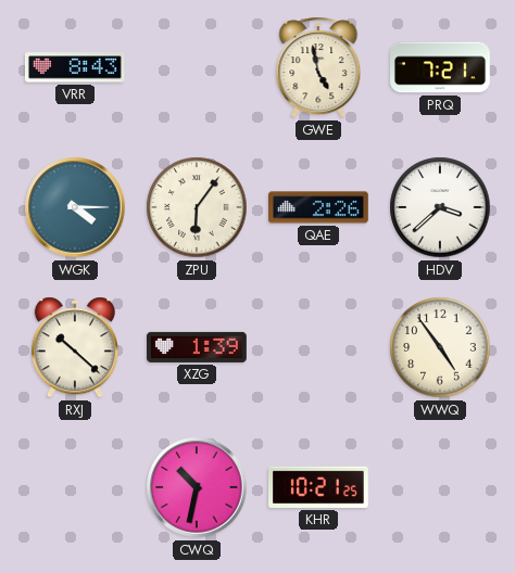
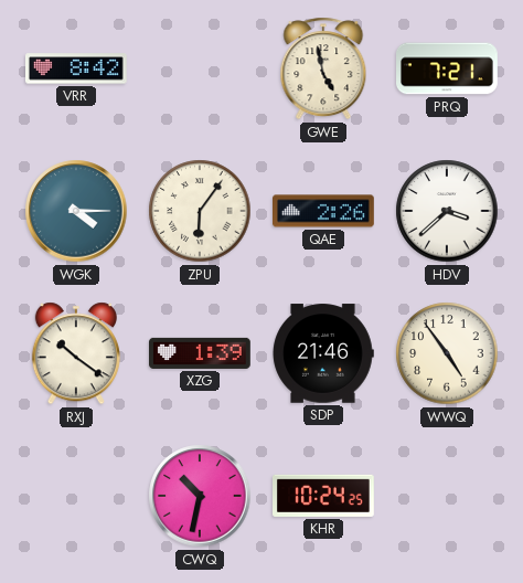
VRR: 8:43 -> 8:42 (77, 68)
RXJ: 10:22 -> 10:21 (76, 353)
SDP: none -> 21:46 (323, 353)
KHR: 10:21 -> 10:24 (324, 496)
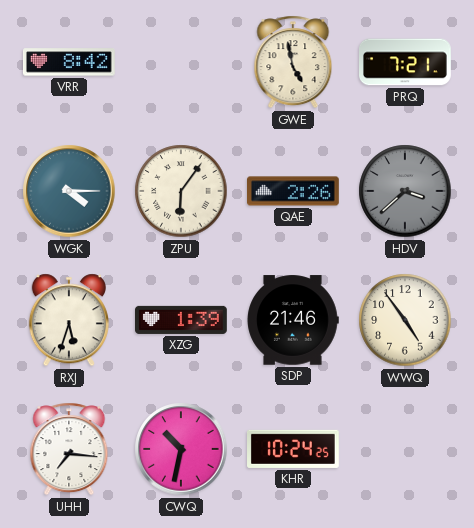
HDV dial: white -> grey (405, 191)
RXJ: 10:21 -> 5:33 (69, 320)
UHH: none -> 7:16 (69, 449)
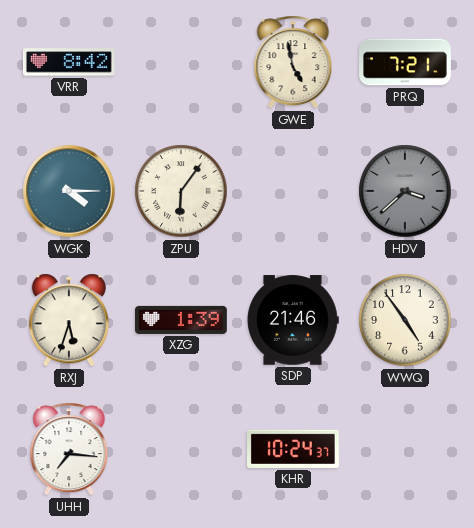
QAE: 2:26 -> none (294, 191)
CWQ: 10:32 -> none (181, 449)
KHR: 10:24:25 -> 10:24:37 (294, 449)
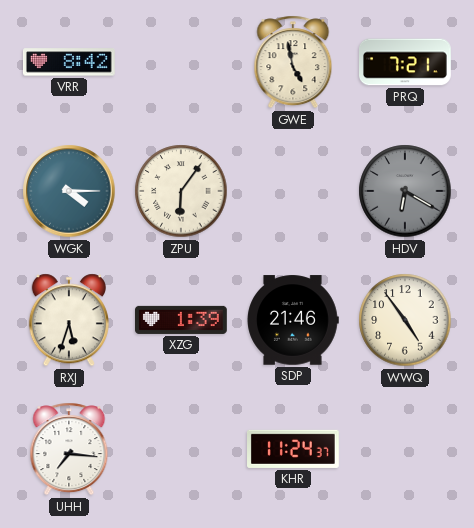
HDV: 3:38 -> 6:20 (405, 191)
KHR: 10:24 -> 11:24 (294, 449)
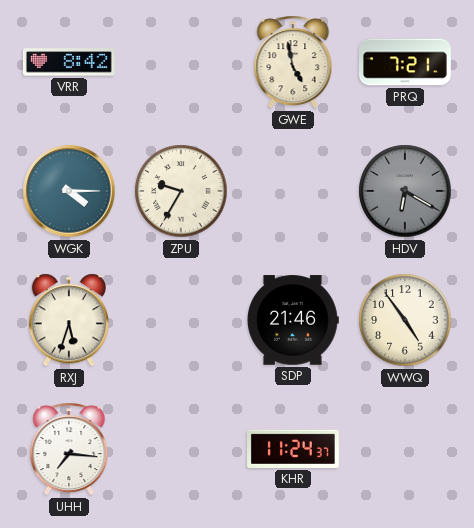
ZPU: 6:06 -> 9:35 (181, 191)
XZG: 1:39 -> none (182, 320)
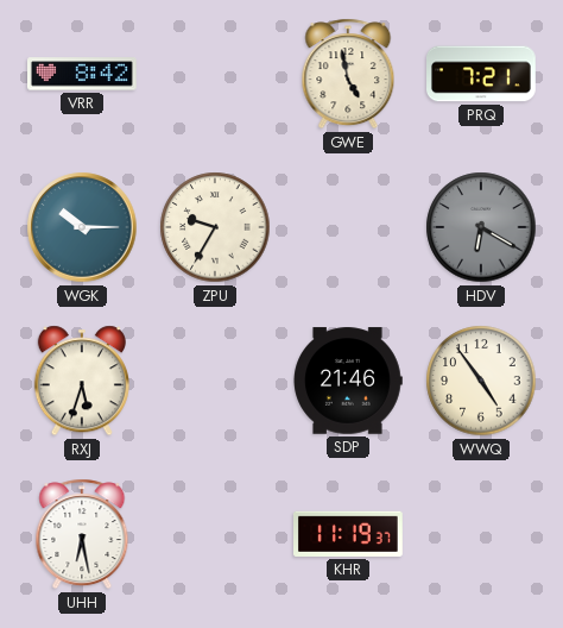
WGK: 4:15 -> 10:15 (82, 227)
UHH: 7:16 -> 6:28 (82, 534)
KHR: 11:24 -> 11:19 (349, 534)
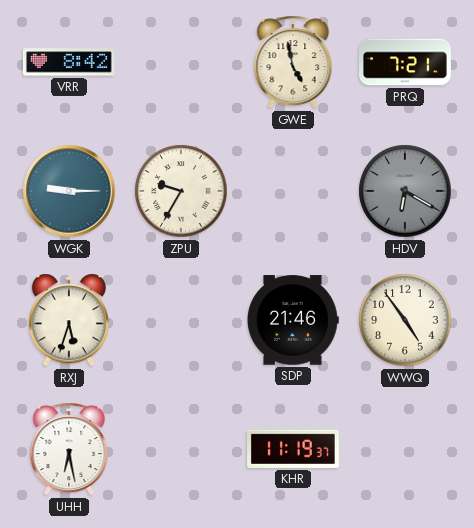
WGK: 10:15 -> 9:15 (69, 191)
